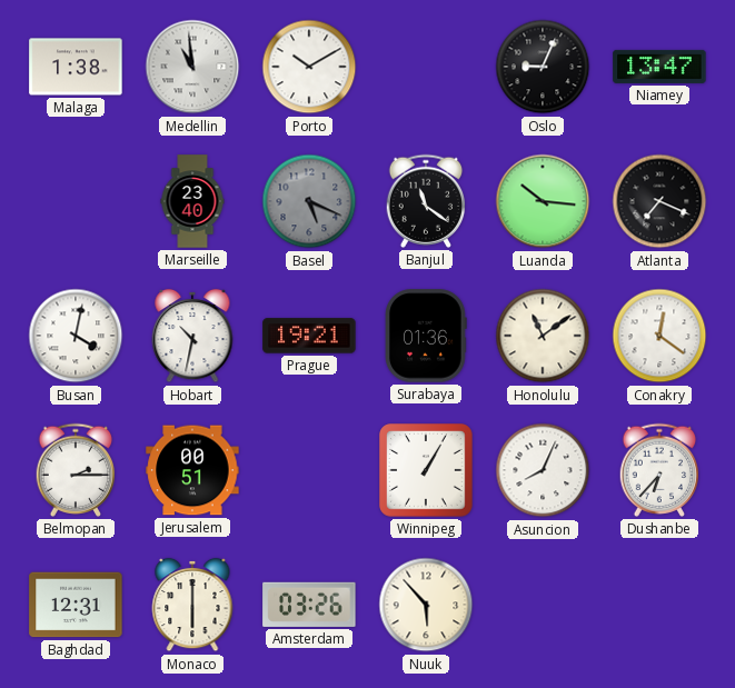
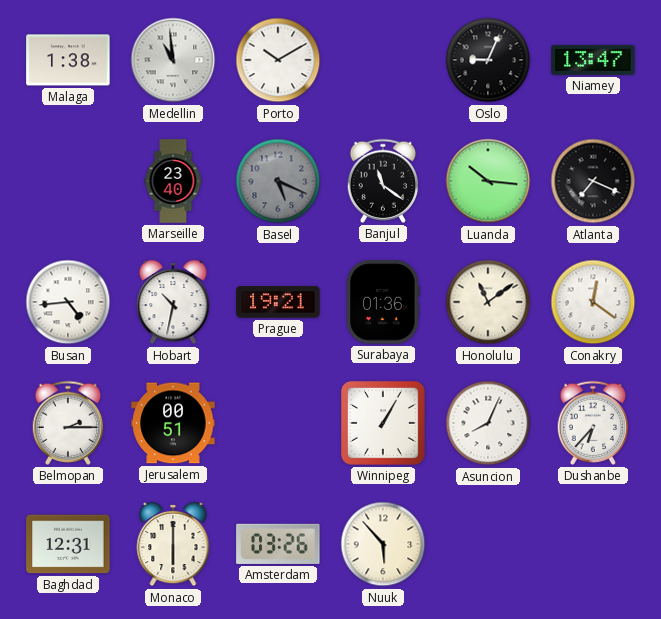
Busan: 4:02 -> 4:44 (68, 302)
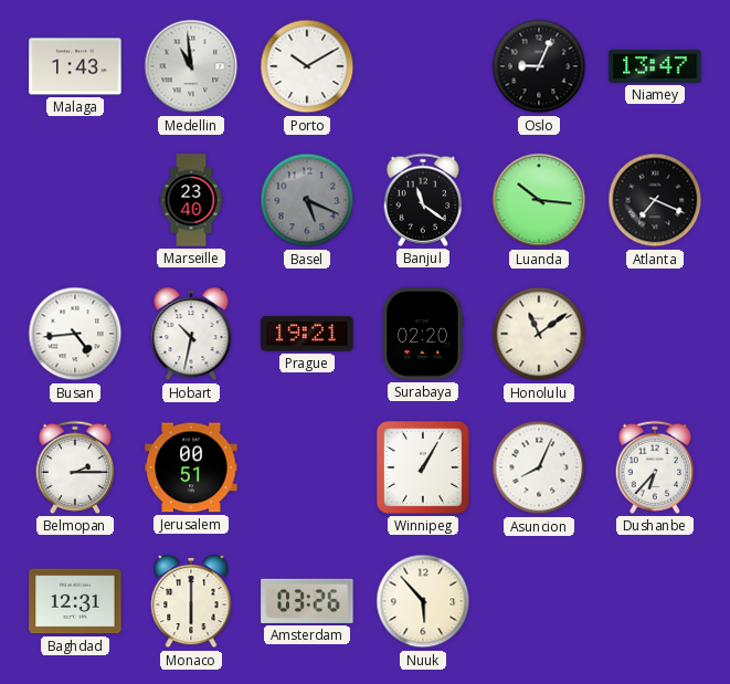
Malaga: 1:38 -> 1:43 (75, 66)
Surabaya: 01:36 -> 02:20 (423, 334)
Conakry: 12:21 -> none (593, 302)
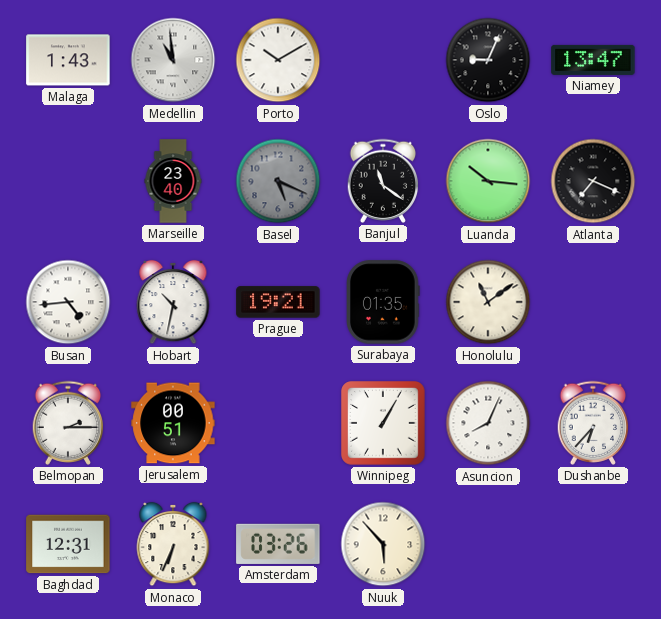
Surabaya: 02:20 -> 01:35 (383, 302)
Monaco: 6:00 -> 6:34 (173, 544)
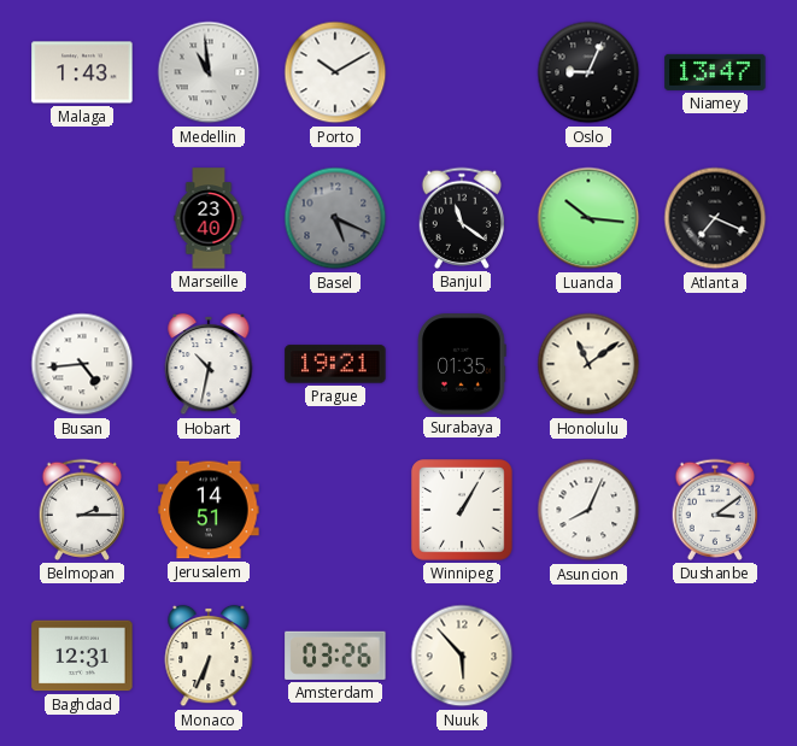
Jerusalem: 00:51 -> 14:51 (209, 510)
Dushanbe: 6:37 -> 3:09 (715, 510)
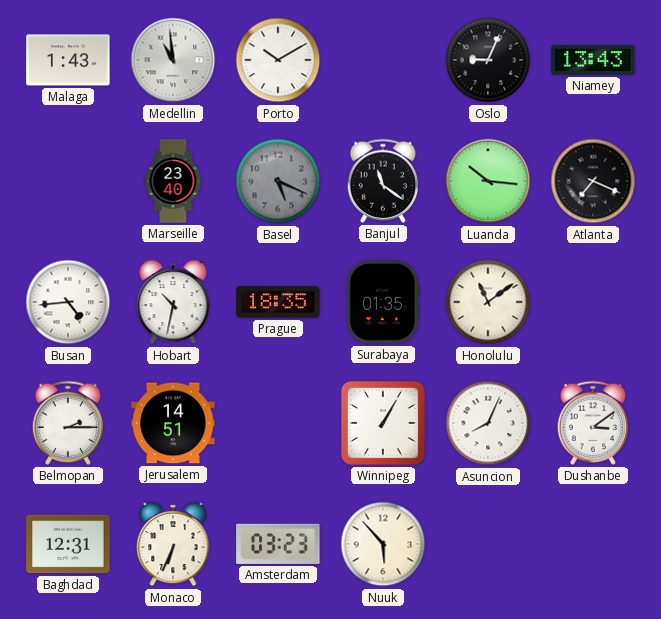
Niamey: 13:47 -> 13:43 (593, 60)
Prague: 19:21 -> 18:35 (278, 302)
Amsterdam: 03:26 -> 03:23 (278, 544)
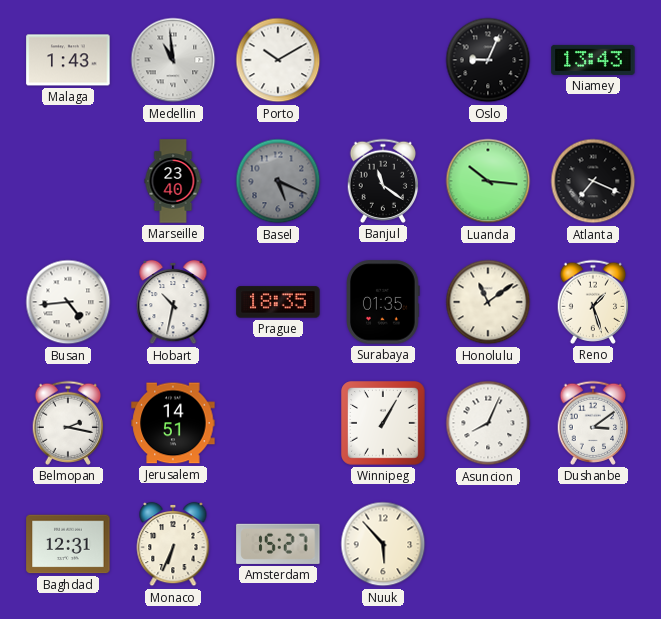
Reno: none -> 1:27 (593, 302)
Belmopan: 2:15 -> 2:17 (68, 423)
Amsterdam: 03:23 -> 15:27 (278, 544)
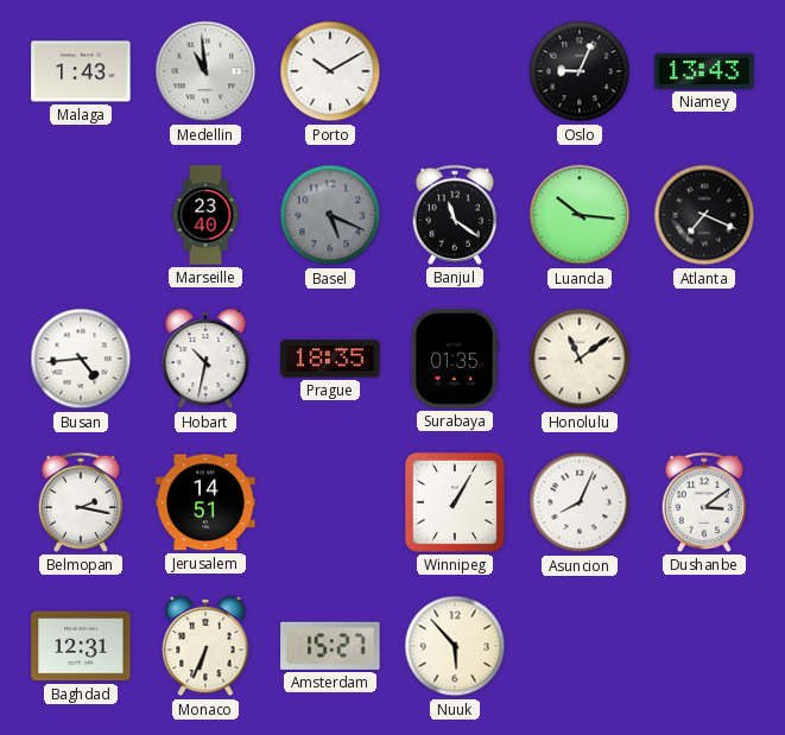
Reno: 1:27 -> none (593, 302)
